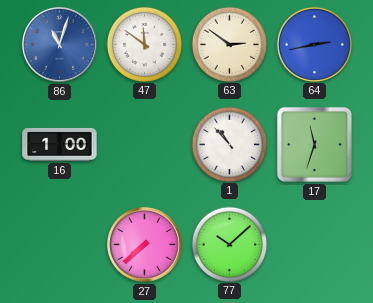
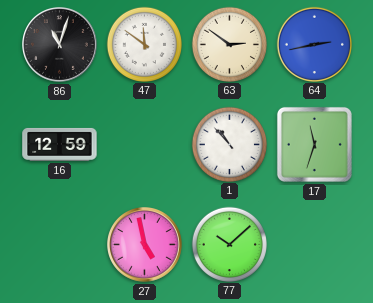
86 dial: blue -> black (60, 45)
16: 1:00 -> 12:59 (60, 144)
27: 7:38 -> 4:58 (145, 245)
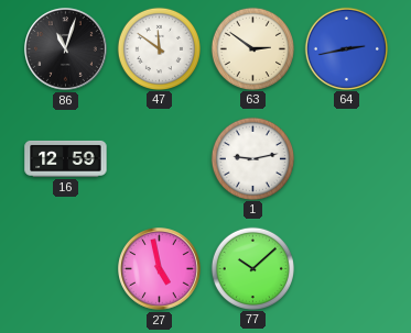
1: 10:53 -> 9:13 (252, 158)
17: 11:33 -> none (314, 144)
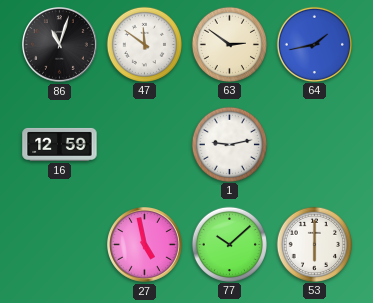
64: 2:43 -> 1:43 (314, 44)
53: none -> 6:00 (314, 244)
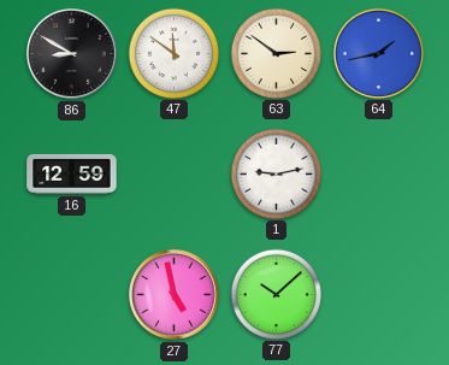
86: 11:03 -> 8:50 (72, 54)
53: 6:00 -> none (314, 244)
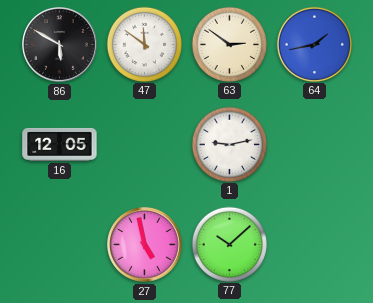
86: 8:50 -> 5:50 (60, 45)
16: 12:59 -> 12:05 (60, 144)
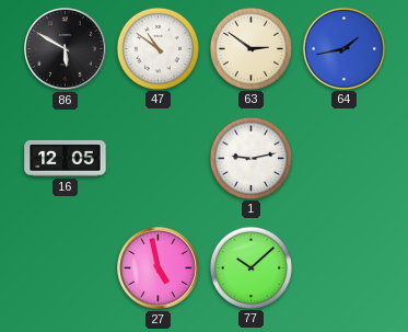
47: 11:51 -> 10:51 (158, 48)
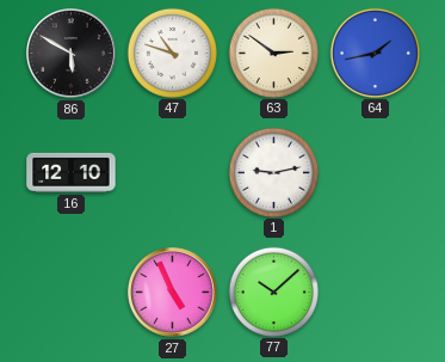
47: 10:51 -> 10:48 (172, 53)
16: 12:05 -> 12:10 (72, 172)
27: 4:58 -> 4:56 (173, 293)
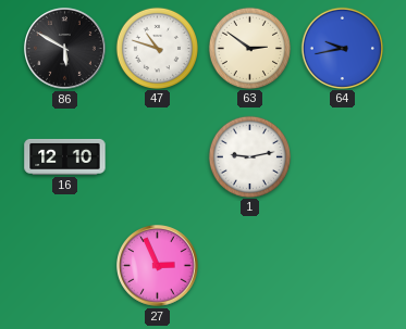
64: 1:43 -> 9:43 (342, 48)
27: 4:56 -> 2:56 (158, 266)
77: 10:08 -> none (273, 292)
